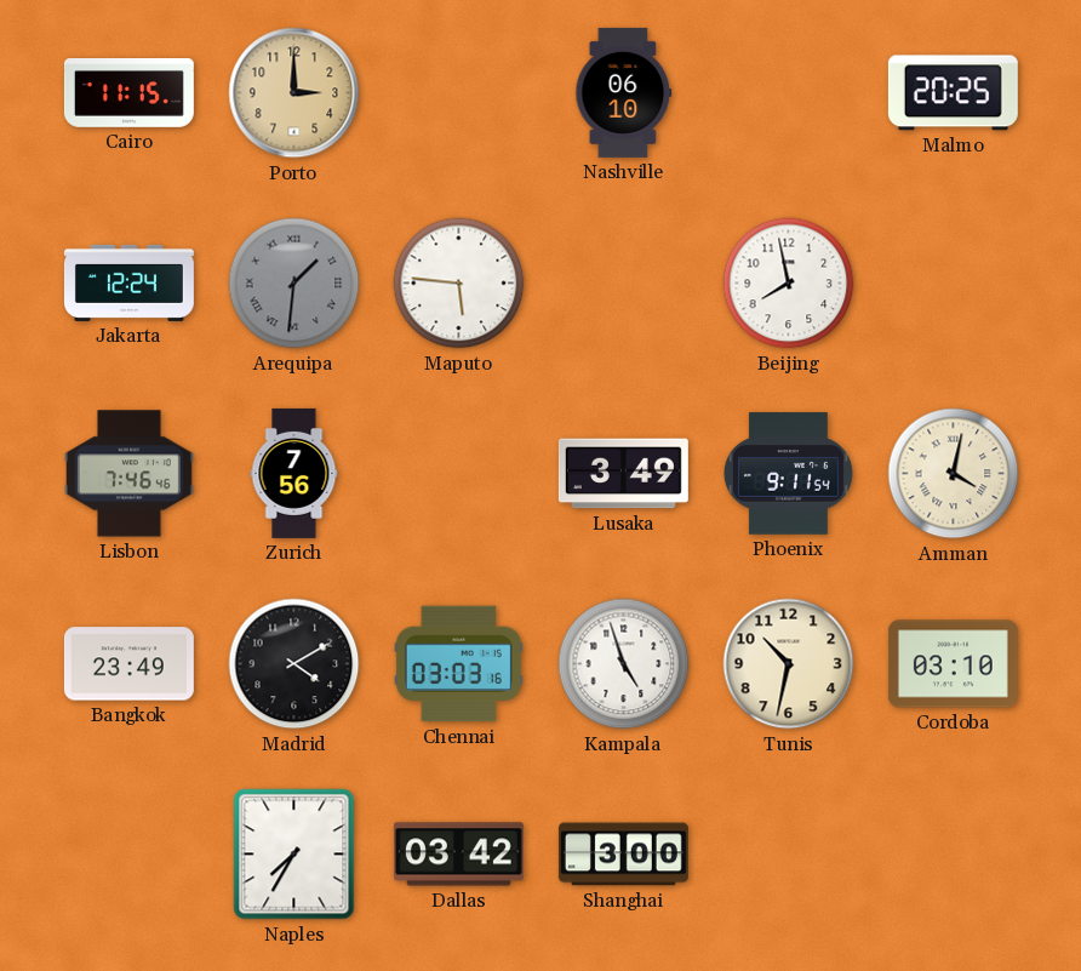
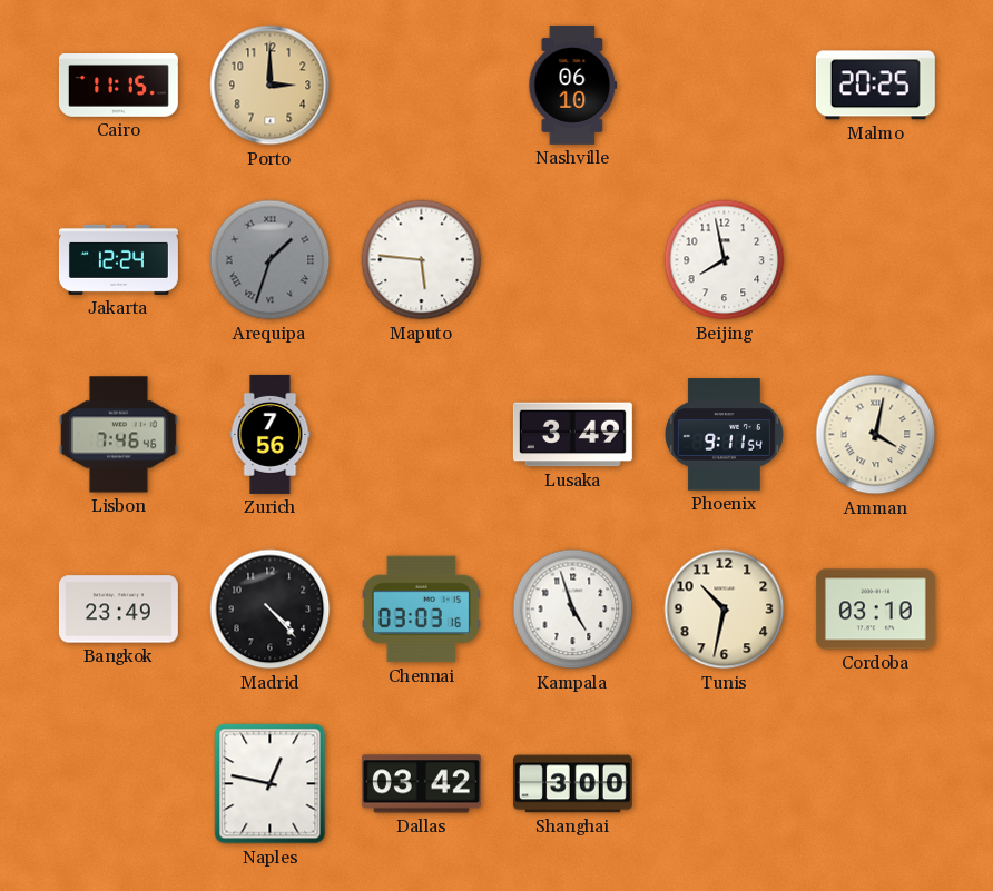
Arequipa: 1:31 -> 1:33 (271, 260)
Madrid: 4:10 -> 4:23 (271, 610)
Naples: 7:35 -> 12:47 (271, 784)
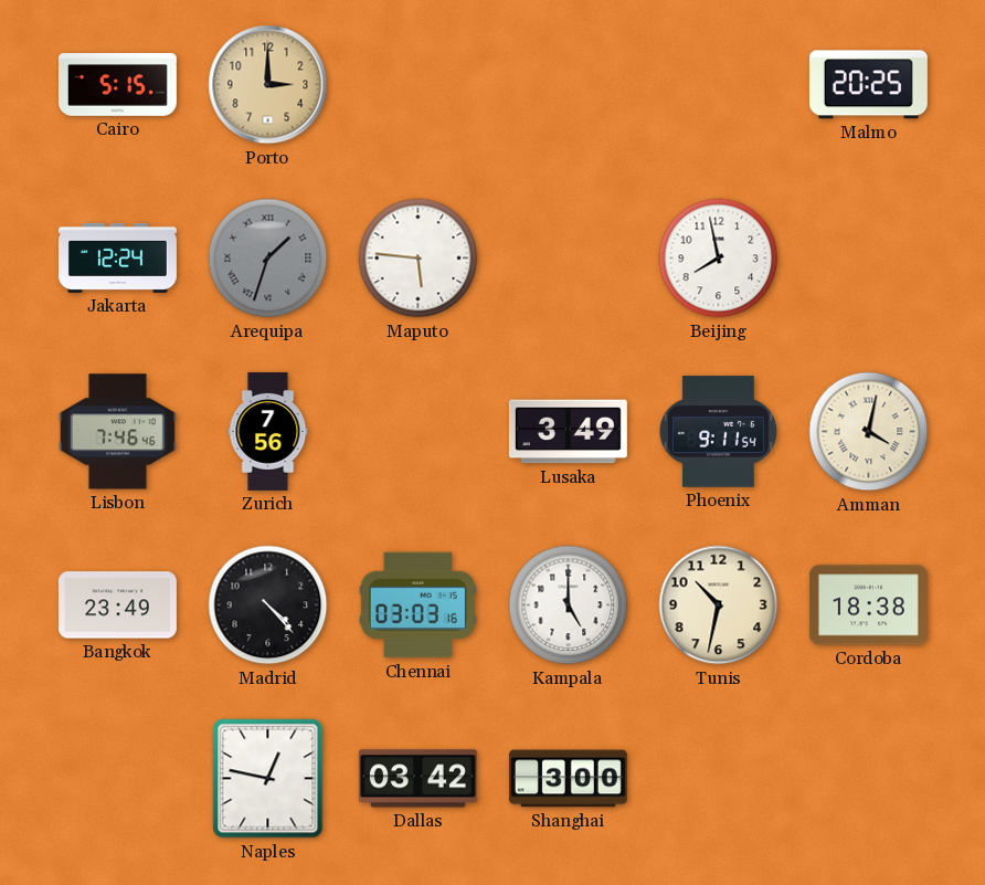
Cairo: 11:15 -> 5:15 (117, 85)
Nashville: 06:10 -> none (573, 85)
Kampala: 4:57 -> 5:00 (569, 605)
Cordoba: 03:10 -> 18:38 (868, 605)
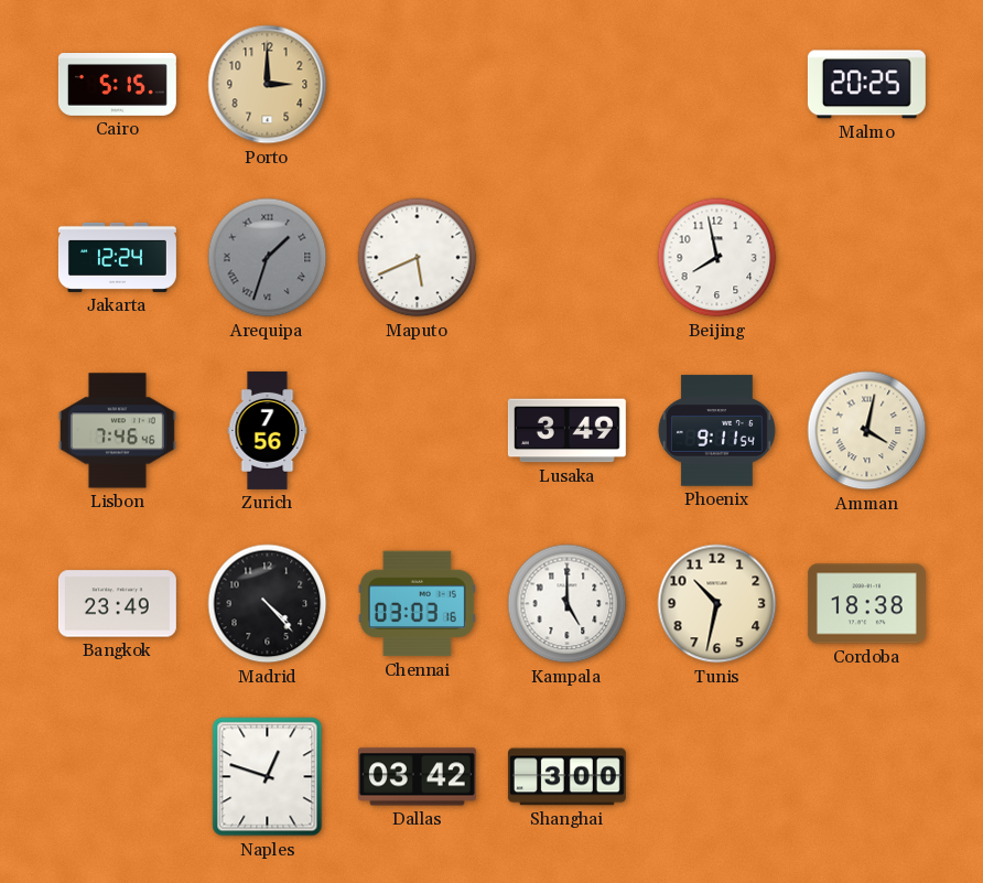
Maputo: 5:46 -> 5:41 (418, 258)
Naples: 12:47 -> 12:48 (268, 777)
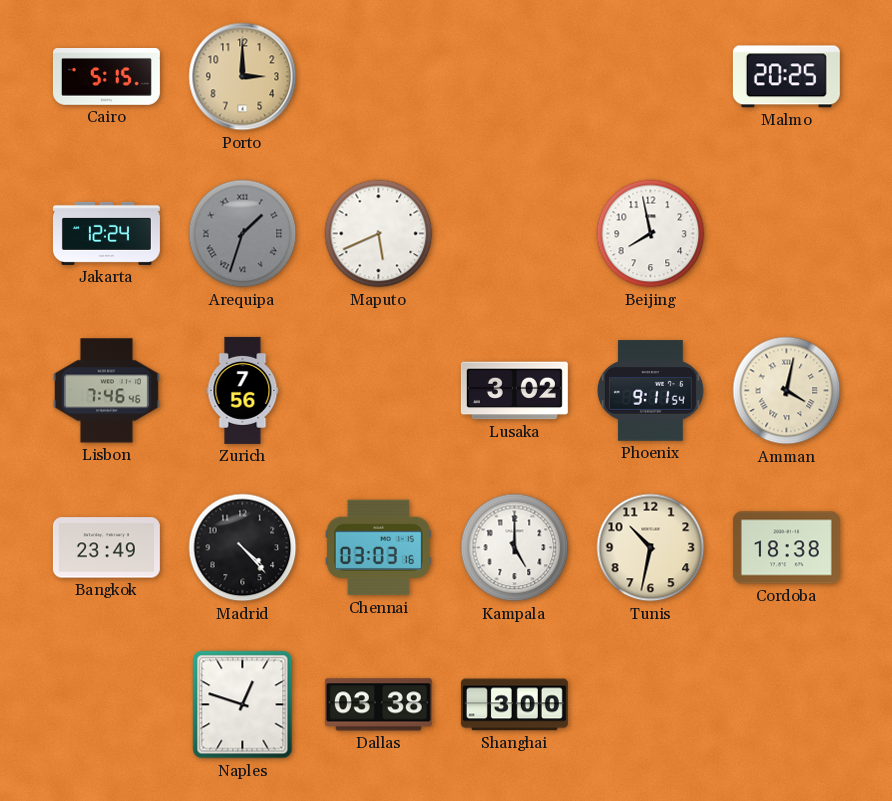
Lusaka: 3:49 -> 3:02 (514, 391)
Dallas: 03:42 -> 03:38 (378, 705)
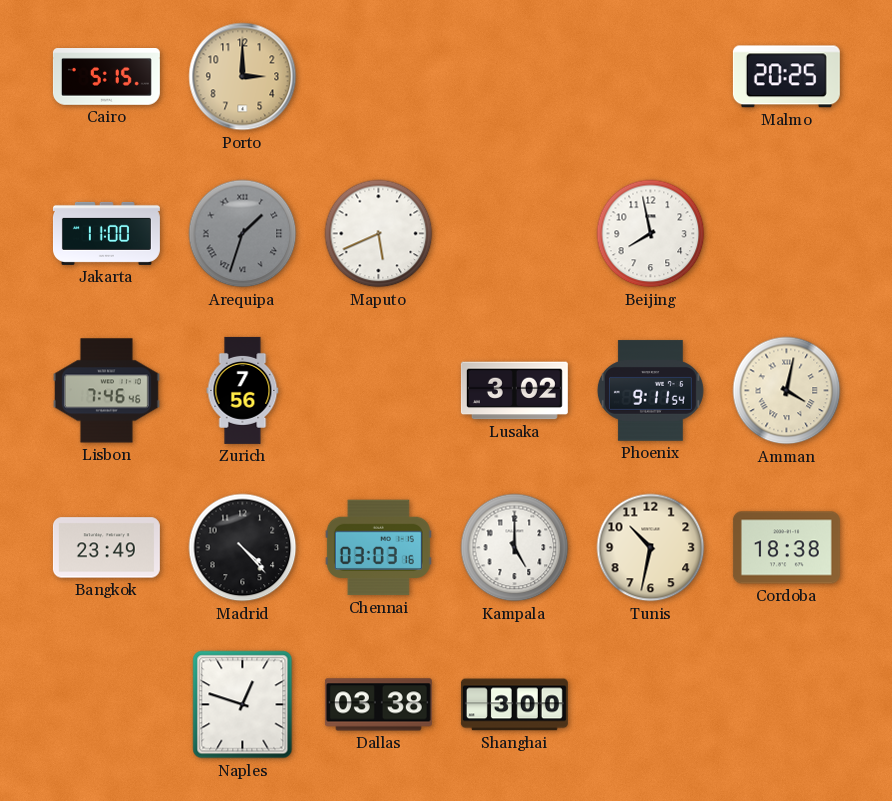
Jakarta: 12:24 -> 11:00 (106, 233)
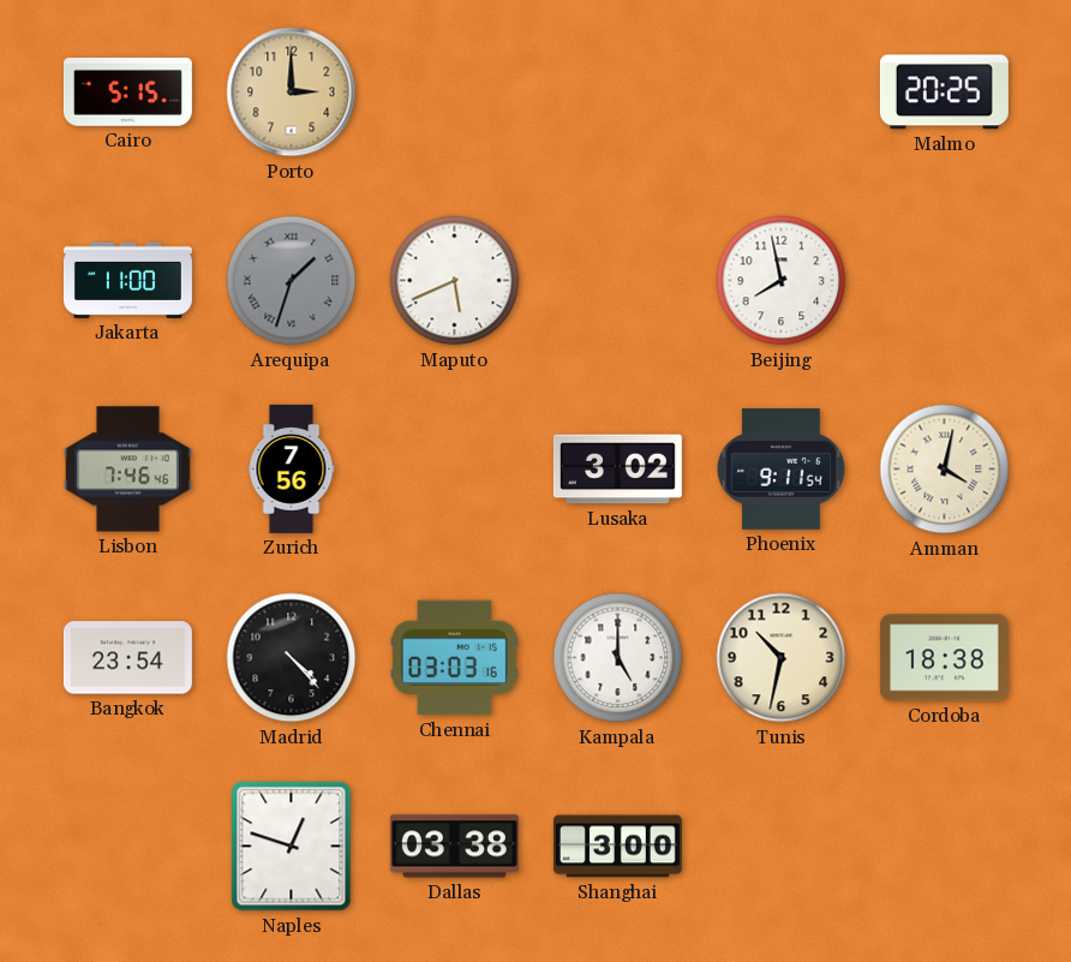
Bangkok: 23:49 -> 23:54 (127, 658)
